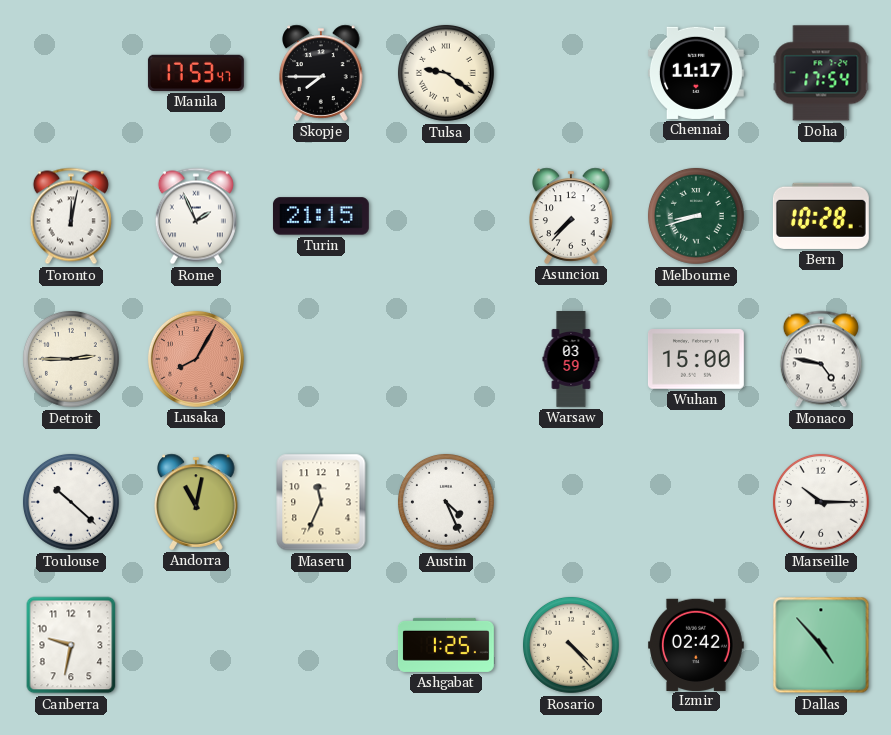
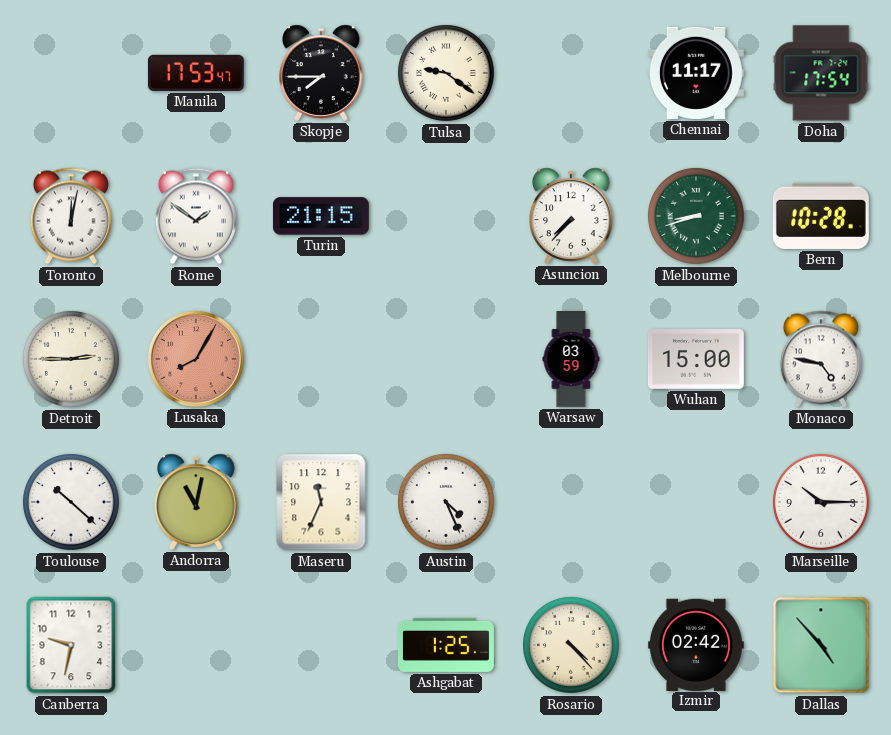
Rome: 1:56 -> 1:51 (196, 216)
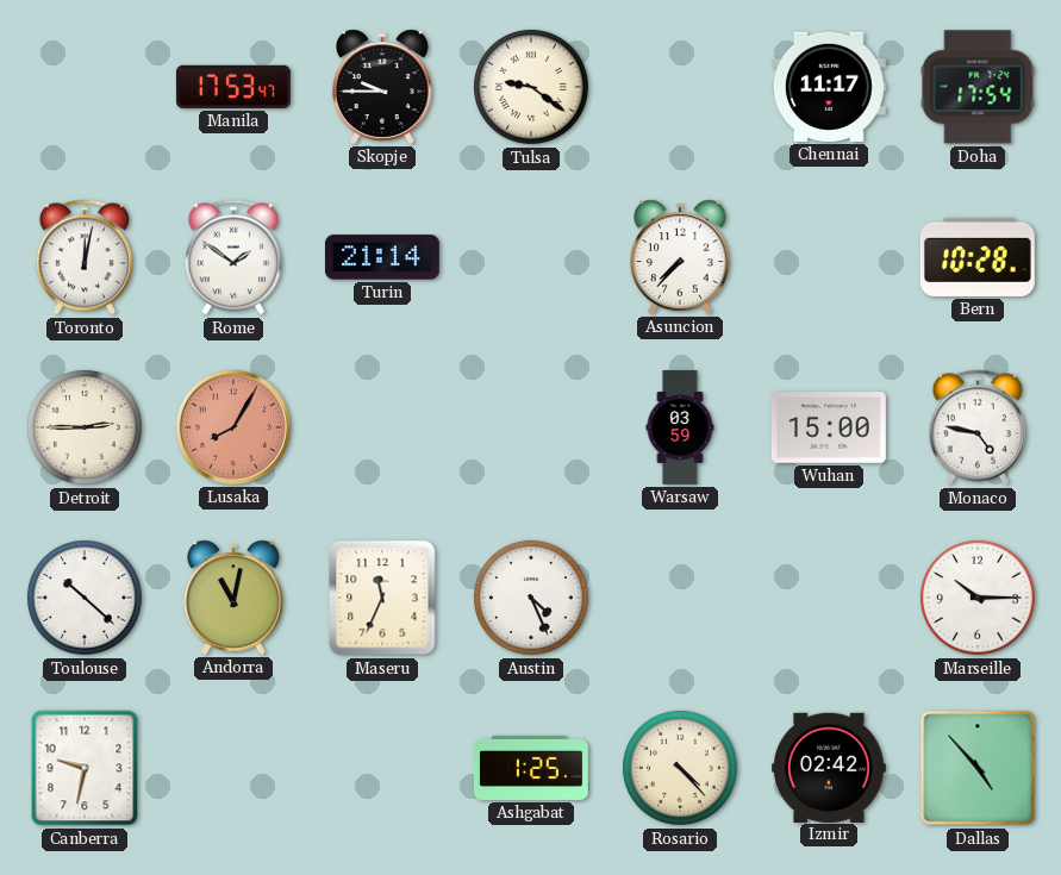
Skopje: 7:45 -> 9:45 (382, 87)
Turin: 21:15 -> 21:14 (382, 257)
Melbourne: 8:42 -> none (696, 217)
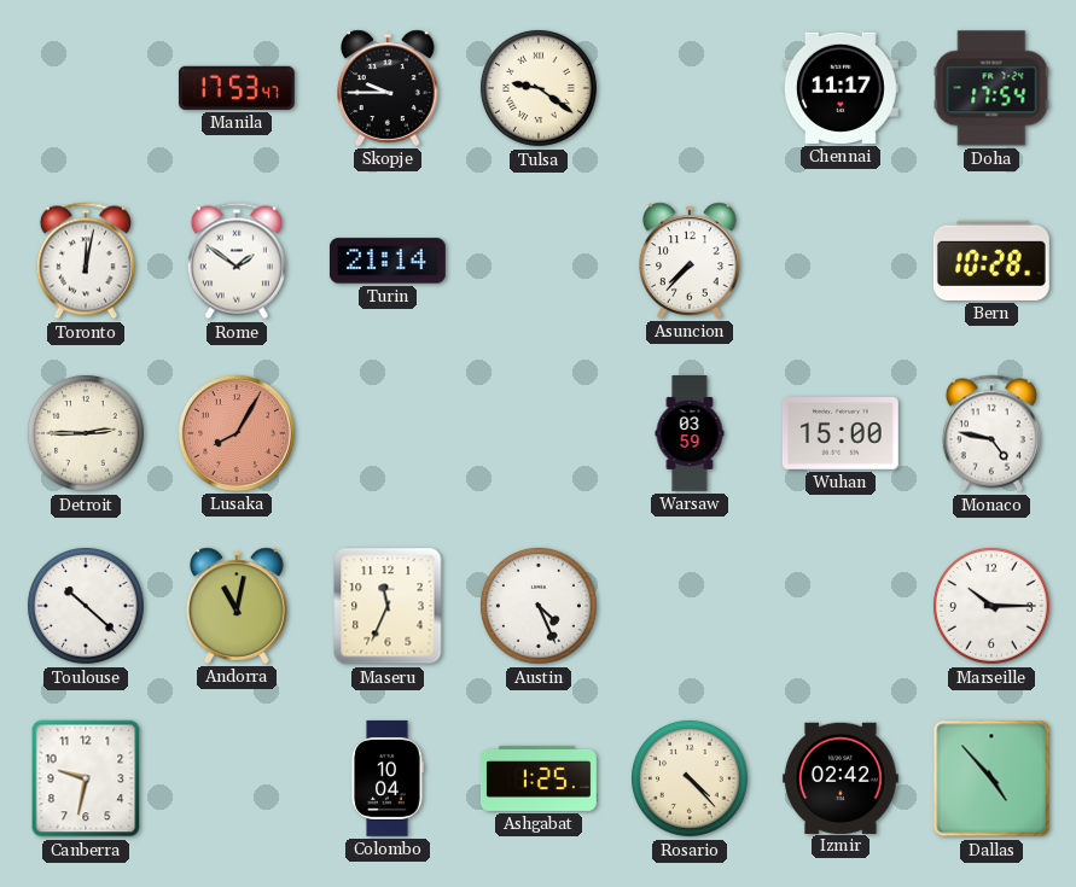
Colombo: none -> 10:04 (388, 778)
